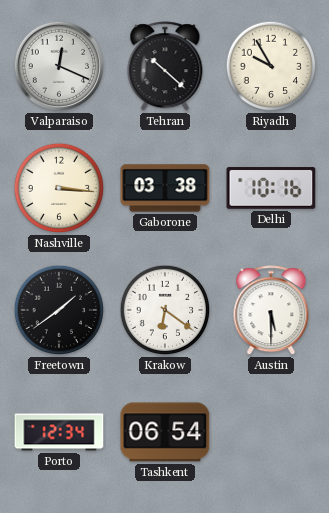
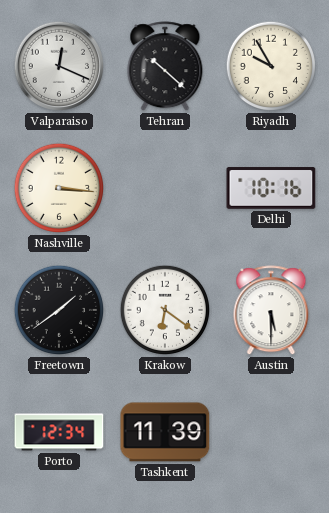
Gaborone: 03:38 -> none (165, 188)
Tashkent: 06:54 -> 11:39 (165, 432)
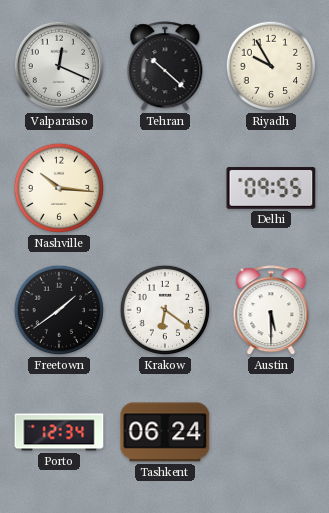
Nashville: 3:16 -> 10:16 (59, 188)
Delhi: 10:16 -> 09:55 (271, 188)
Tashkent: 11:39 -> 06:24 (165, 432)
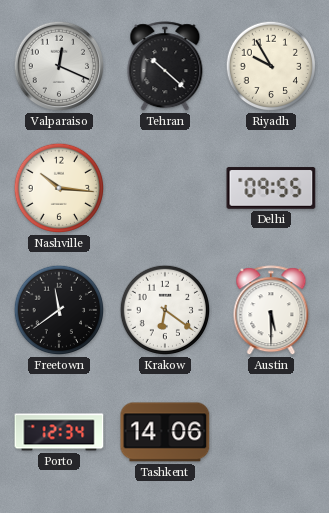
Freetown: 1:39 -> 11:39 (59, 310)
Tashkent: 06:24 -> 14:06 (165, 432)
